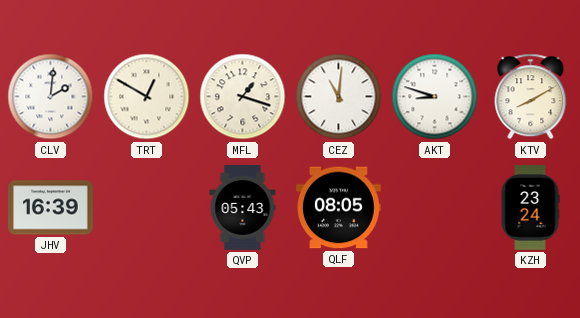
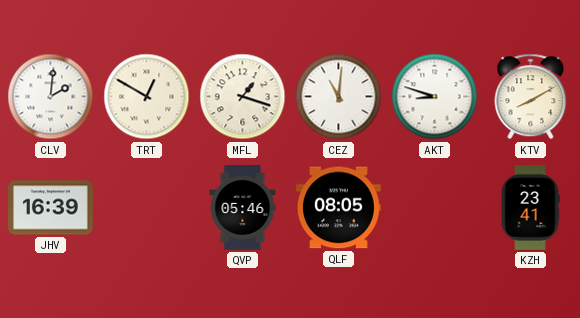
QVP: 05:43 -> 05:46 (243, 208)
KZH: 23:24 -> 23:41 (530, 208)
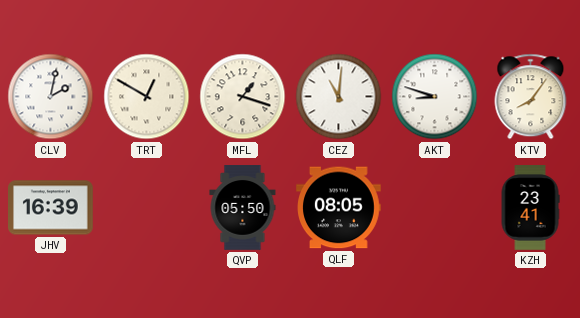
CLV: 2:01 -> 2:02 (51, 97)
KTV: 8:10 -> 8:06 (531, 97)
QVP: 05:46 -> 05:50 (243, 208)
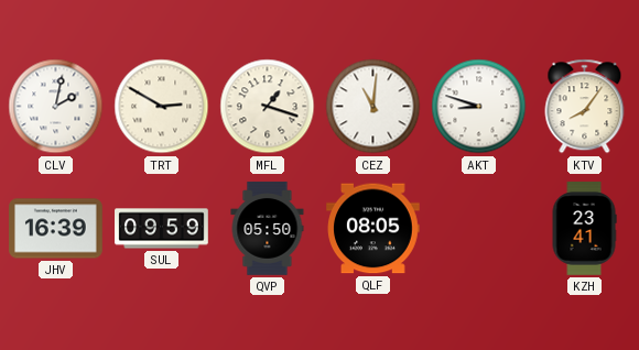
TRT: 12:50 -> 2:50 (162, 107)
SUL: none -> 09:59 (162, 229)
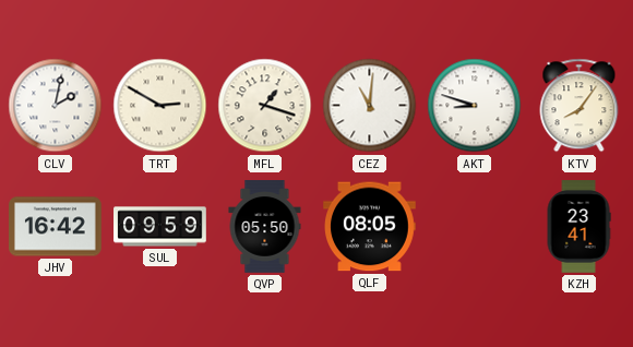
JHV: 16:39 -> 16:42 (56, 227)
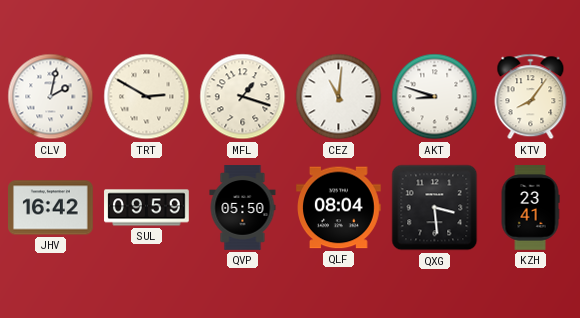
QLF: 08:05 -> 08:04 (339, 208)
QXG: none -> 3:29 (435, 208)
